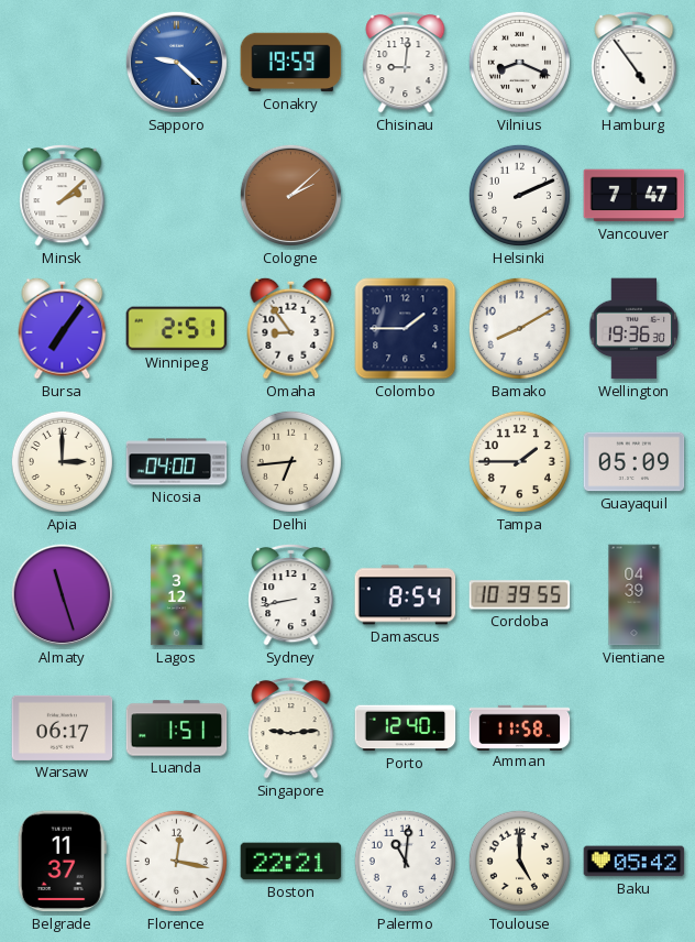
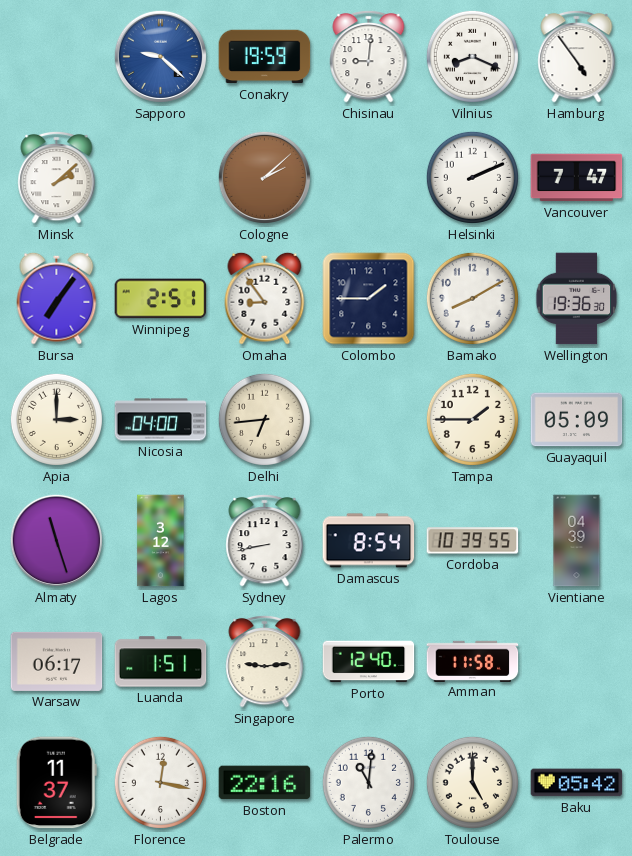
Boston: 22:21 -> 22:16 (265, 783)
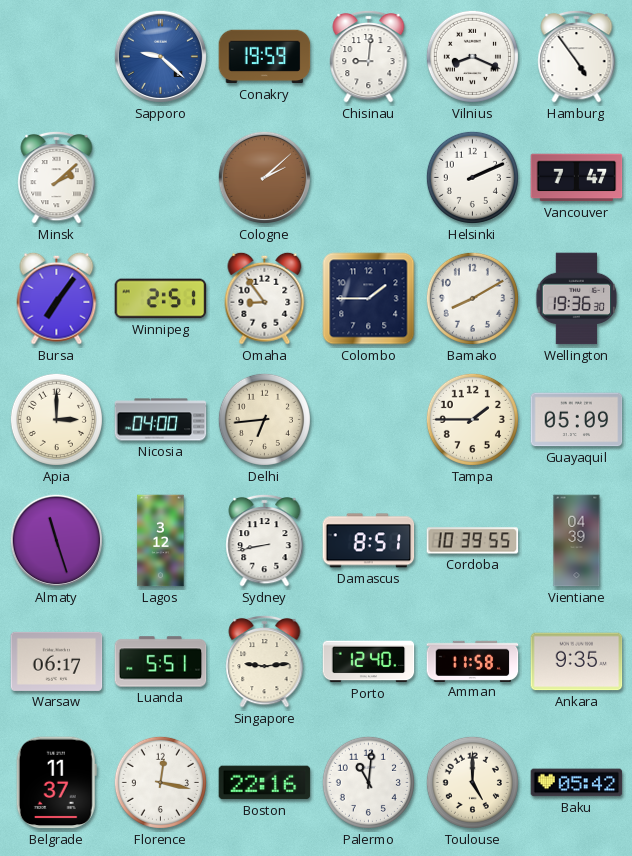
Damascus: 8:54 -> 8:51 (369, 541)
Luanda: 1:51 -> 5:51 (161, 662)
Ankara: none -> 9:35 (577, 662)
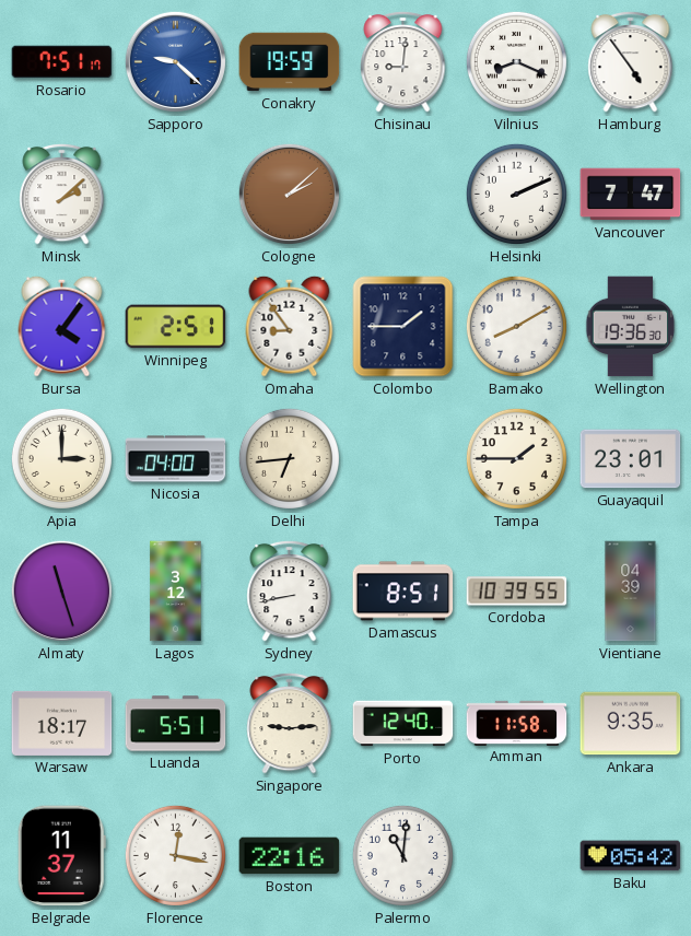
Rosario: none -> 7:51 (62, 62)
Bursa: 7:06 -> 4:06 (62, 326)
Guayaquil: 05:09 -> 23:01 (631, 459)
Warsaw: 06:17 -> 18:17 (62, 723)
Toulouse: 5:00 -> none (472, 782)
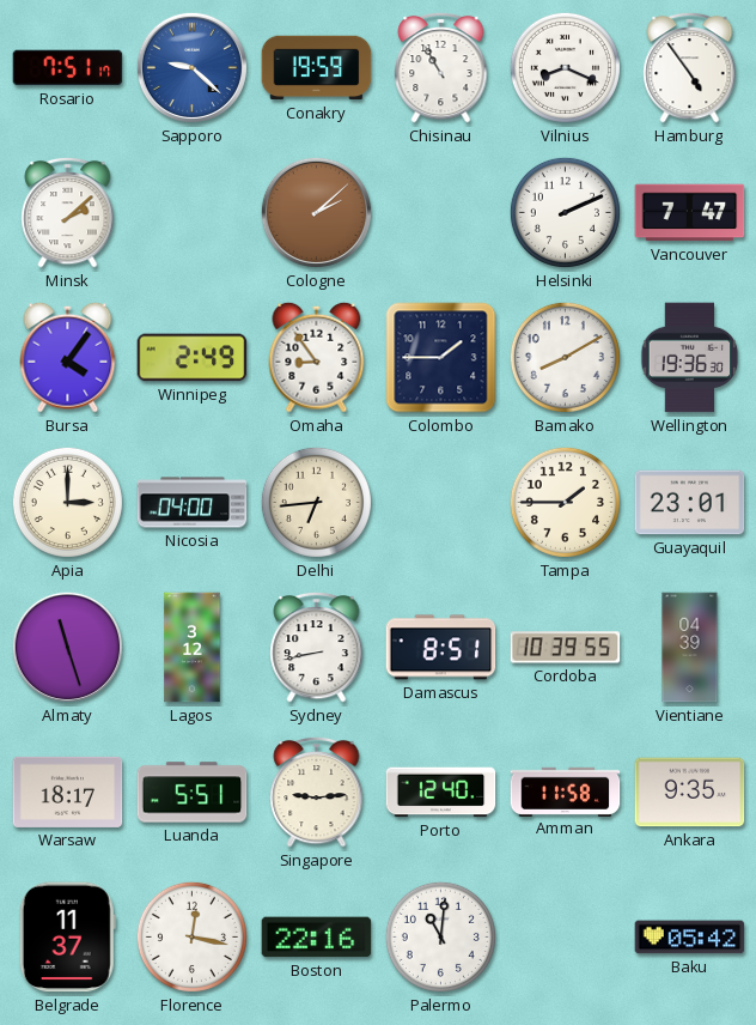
Chisinau: 9:01 -> 10:55 (441, 67)
Winnipeg: 2:51 -> 2:49 (193, 358)
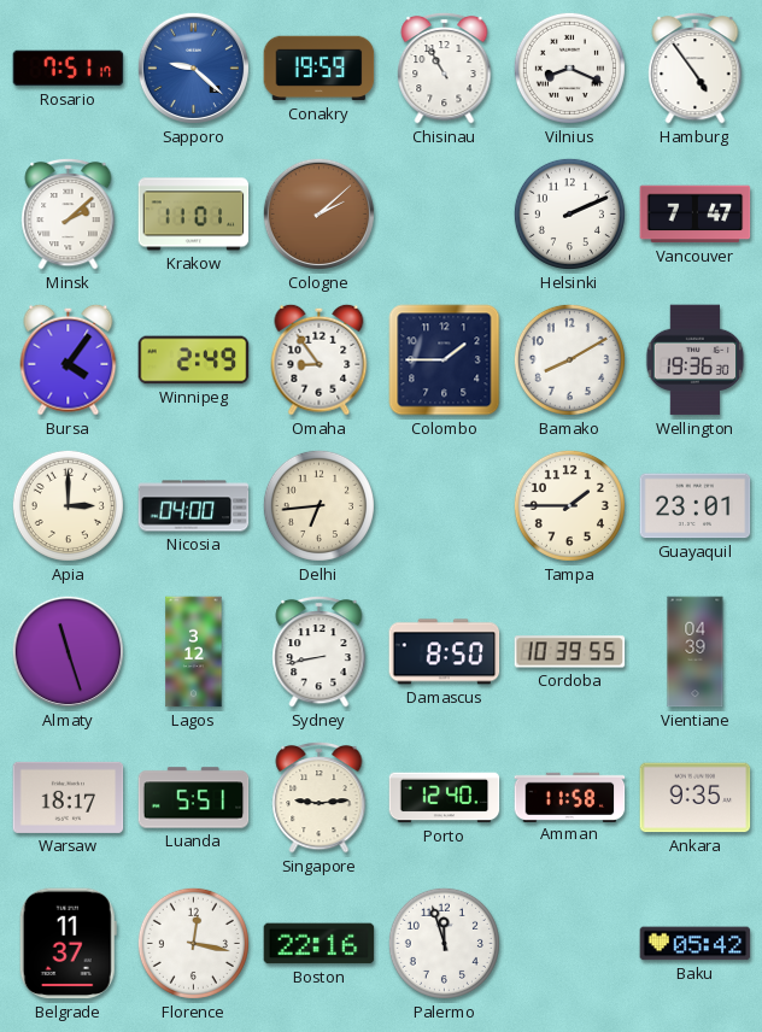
Krakow: none -> 11:01 (194, 215)
Damascus: 8:51 -> 8:50 (445, 652)
Palermo: 11:01 -> 11:57 (444, 943)
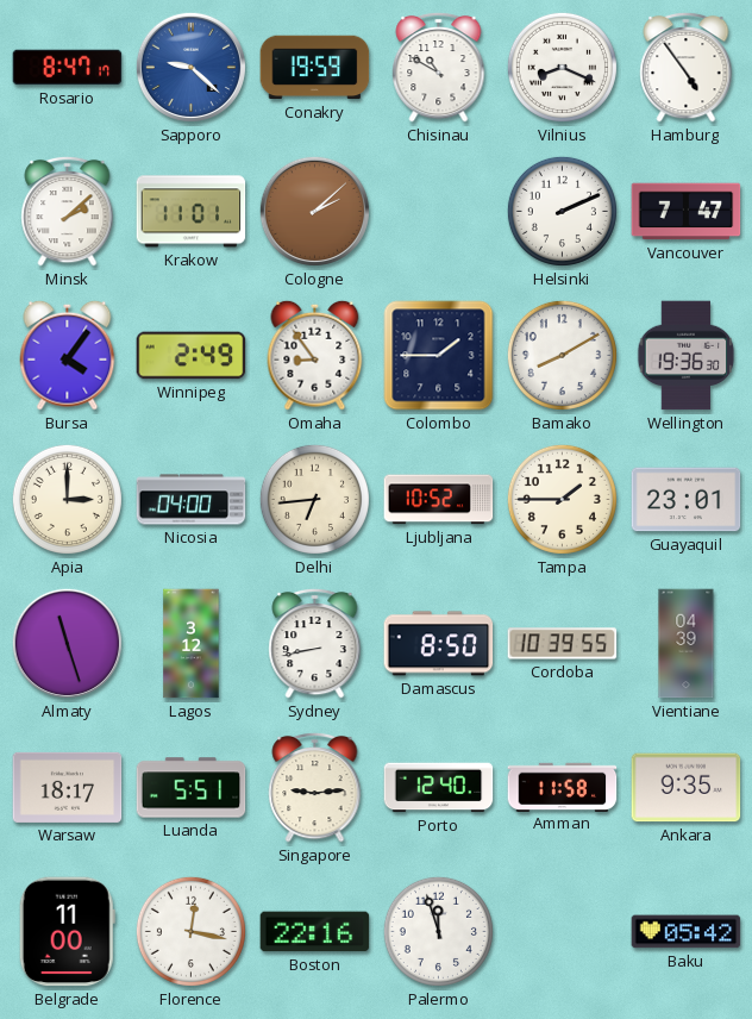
Rosario: 7:51 -> 8:47 (68, 68)
Chisinau: 10:55 -> 10:50 (439, 67)
Ljubljana: none -> 10:52 (439, 500)
Belgrade: 11:37 -> 11:00 (67, 932)
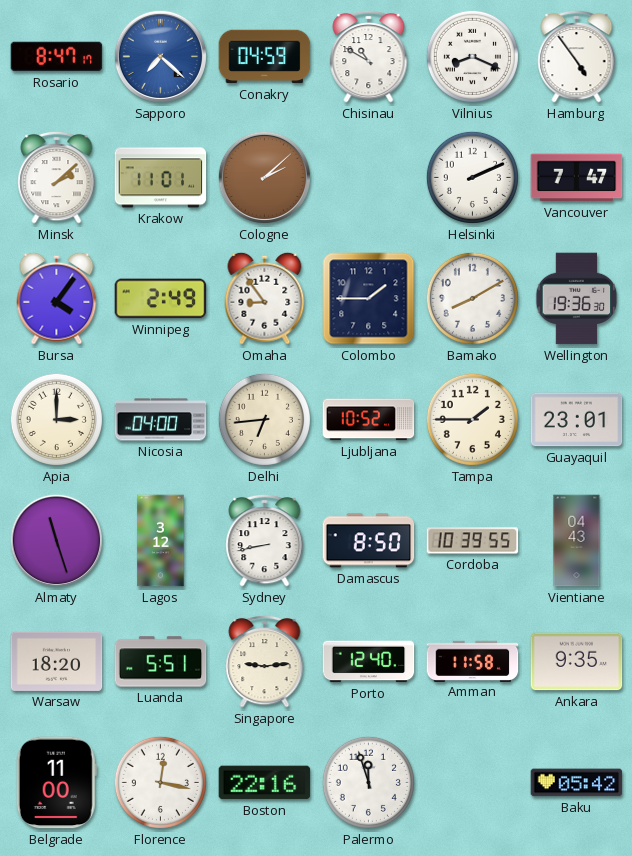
Sapporo: 9:22 -> 7:22 (160, 56)
Conakry: 19:59 -> 04:59 (265, 57)
Vientiane: 04:39 -> 04:43 (577, 541)
Warsaw: 18:17 -> 18:20 (57, 661)
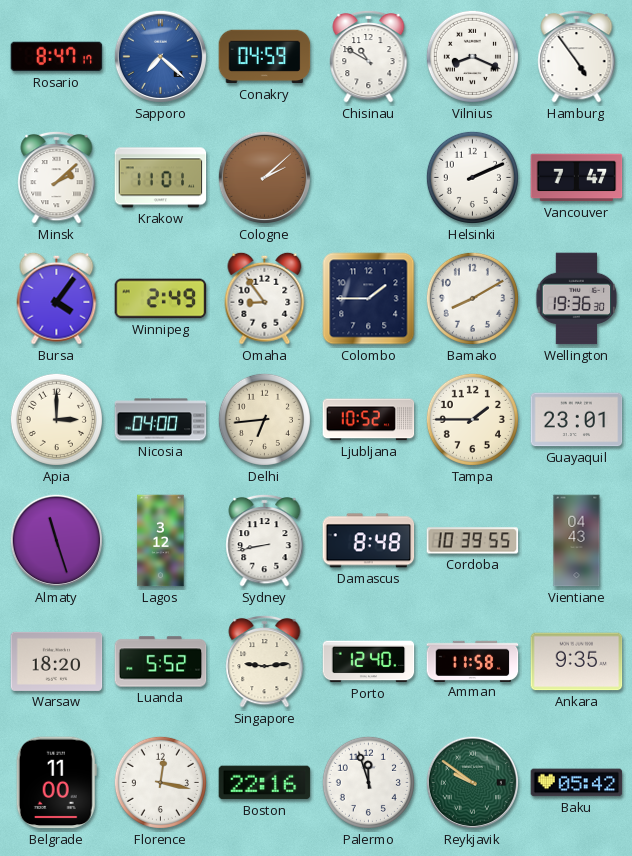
Damascus: 8:50 -> 8:48 (369, 541)
Luanda: 5:51 -> 5:52 (161, 662)
Reykjavik: none -> 9:51 (472, 782)
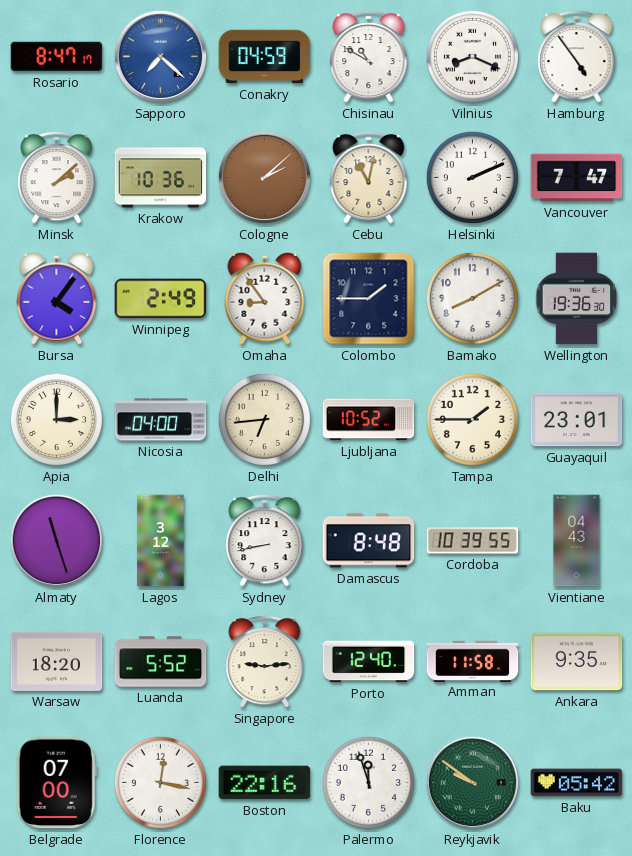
Krakow: 11:01 -> 10:36 (161, 178)
Cebu: none -> 11:02 (369, 177)
Belgrade: 11:00 -> 07:00 (56, 783)
